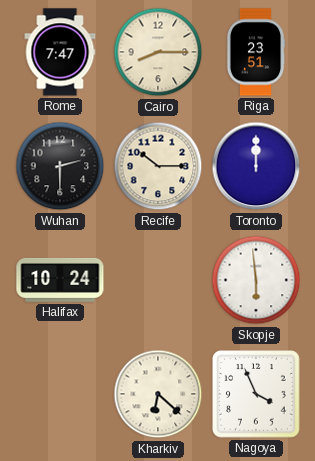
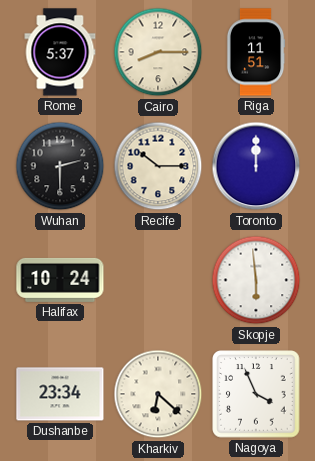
Rome: 7:47 -> 5:37 (60, 52)
Riga: 23:51 -> 11:51 (256, 52)
Dushanbe: none -> 23:34 (60, 394)
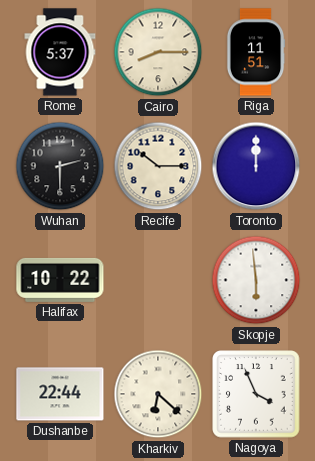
Halifax: 10:24 -> 10:22 (60, 280)
Dushanbe: 23:34 -> 22:44 (60, 394)
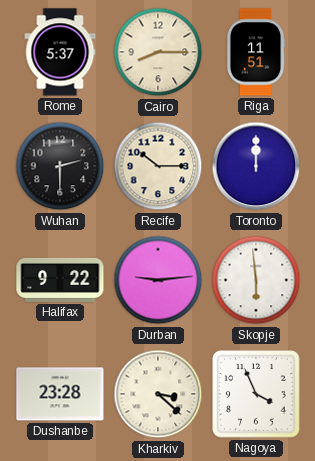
Halifax: 10:22 -> 9:22 (60, 280)
Durban: none -> 9:14 (158, 280)
Dushanbe: 22:44 -> 23:28 (60, 394)
Kharkiv: 6:22 -> 3:22 (158, 394)
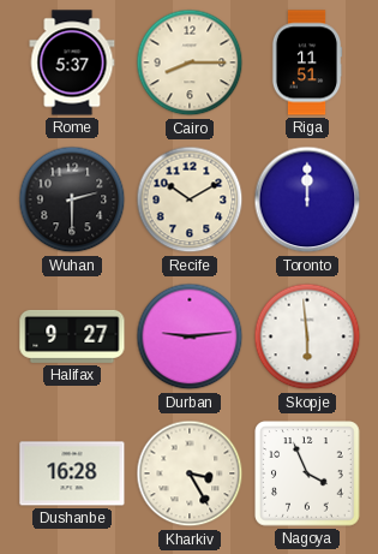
Recife: 10:15 -> 10:10 (190, 199)
Halifax: 9:22 -> 9:27 (72, 336)
Dushanbe: 23:28 -> 16:28 (72, 473)
Kharkiv: 3:22 -> 3:25 (190, 473)
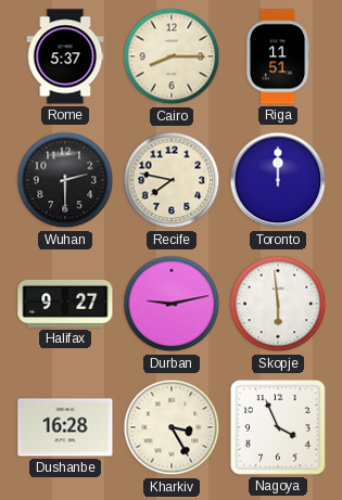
Recife: 10:10 -> 7:47 (172, 180)
Durban: 9:14 -> 9:13 (172, 304)
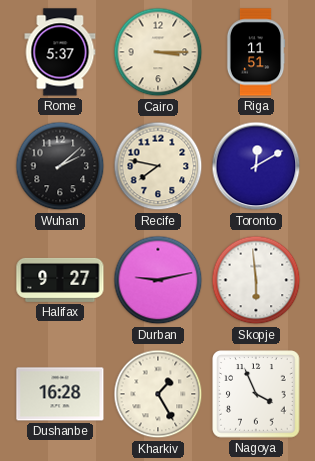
Cairo: 8:15 -> 3:15 (158, 52)
Wuhan: 2:30 -> 2:08 (60, 166)
Toronto: 12:00 -> 12:10 (256, 166)
Kharkiv: 3:25 -> 1:25 (158, 394)
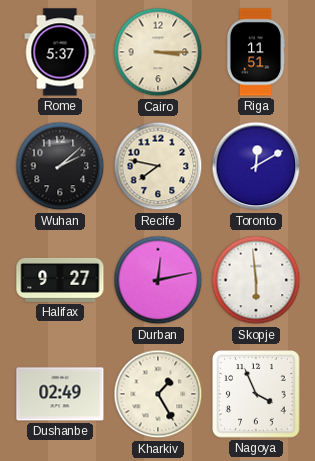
Durban: 9:13 -> 12:13 (158, 280)
Dushanbe: 16:28 -> 02:49 (60, 394)
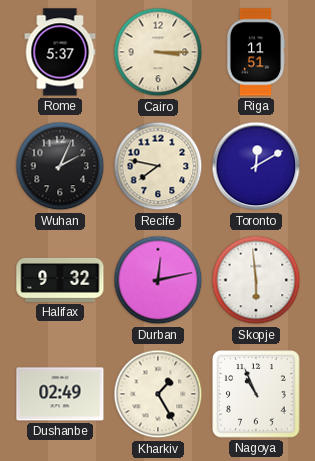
Wuhan: 2:08 -> 2:04 (60, 166)
Halifax: 9:27 -> 9:32 (60, 280)
Nagoya: 3:56 -> 10:56 (256, 394)
